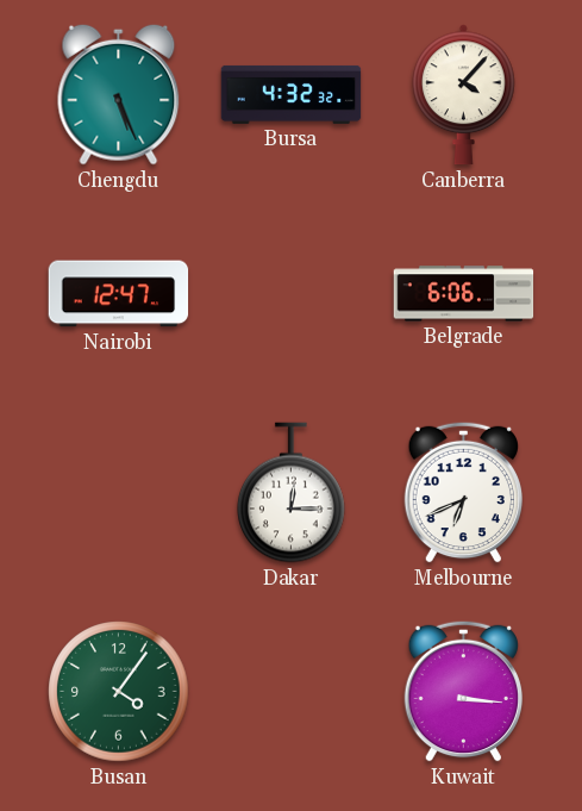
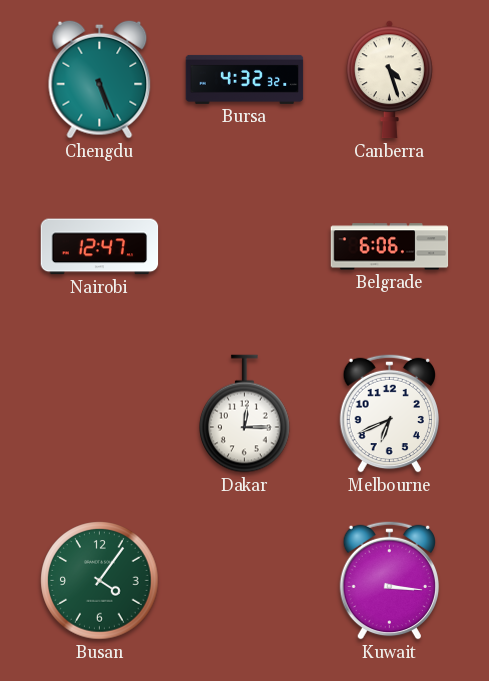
Canberra: 4:07 -> 4:27 (390, 80)
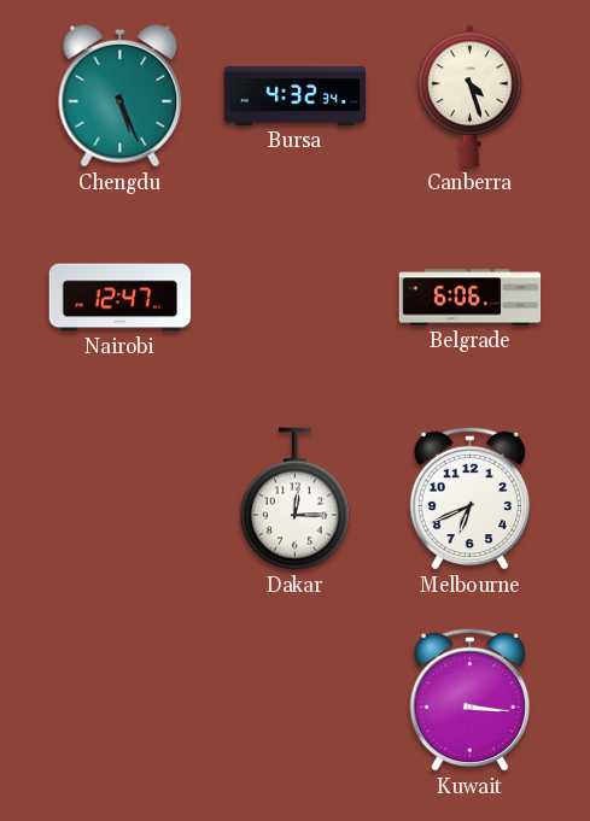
Bursa: 4:32:32 -> 4:32:34 (296, 95)
Busan: 4:06 -> none (100, 581)
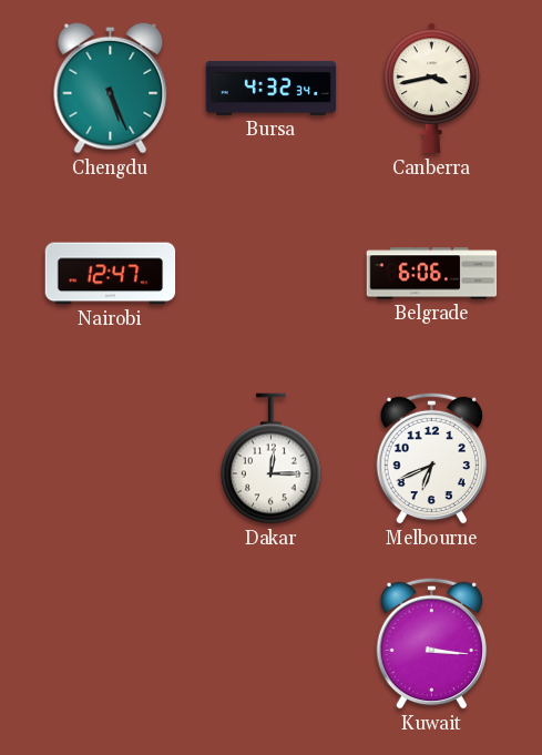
Canberra: 4:27 -> 3:43 (432, 89)
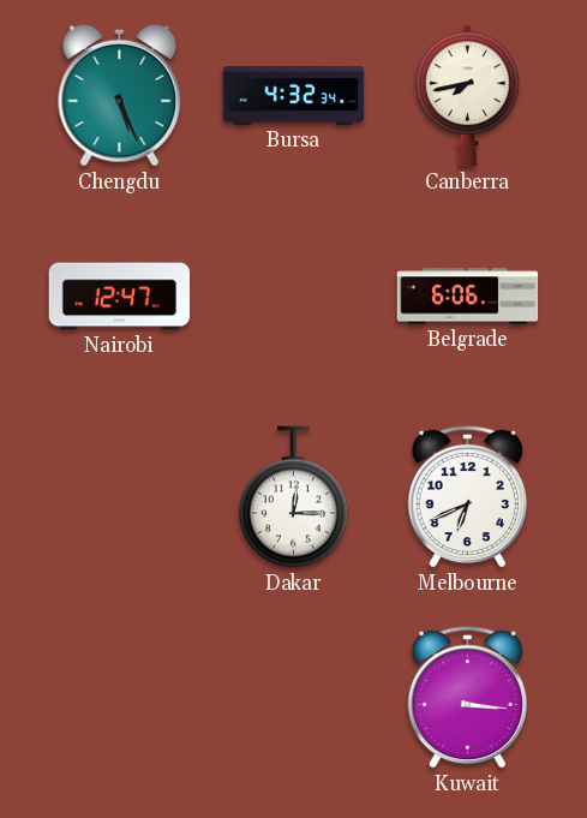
Canberra: 3:43 -> 7:43 (468, 96)
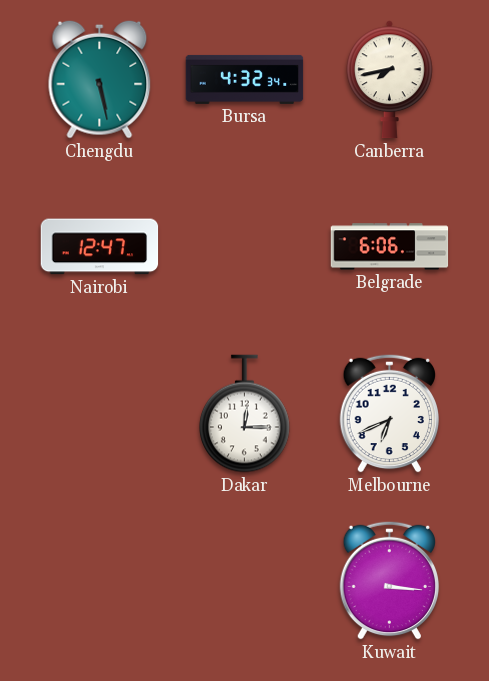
Chengdu: 5:26 -> 5:28 (100, 79)
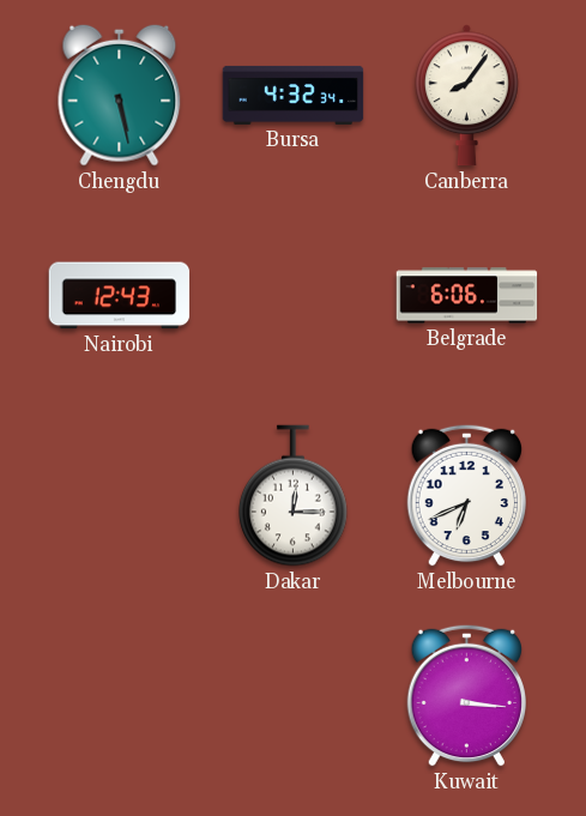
Canberra: 7:43 -> 8:06 (467, 96)
Nairobi: 12:47 -> 12:43 (120, 296)
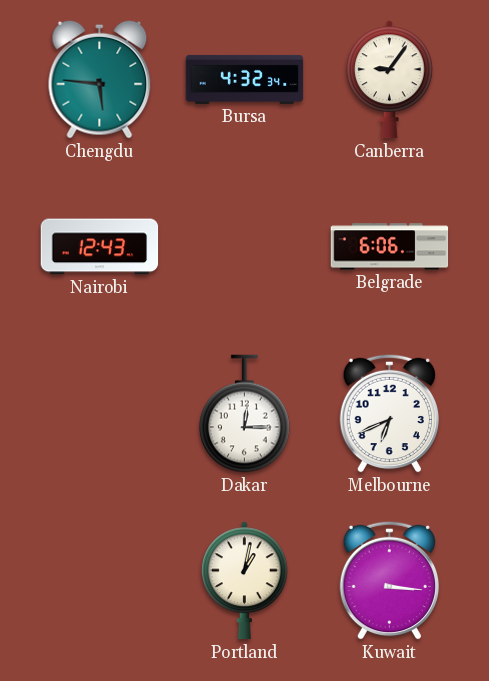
Chengdu: 5:28 -> 5:46 (100, 79)
Canberra: 8:06 -> 9:06 (390, 80)
Portland: none -> 1:02 (245, 581)
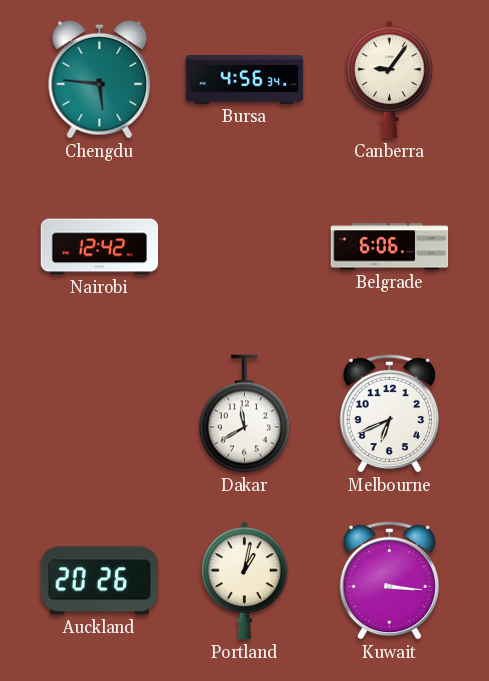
Bursa: 4:32 -> 4:56 (245, 79)
Nairobi: 12:43 -> 12:42 (100, 247)
Dakar: 12:15 -> 11:40 (245, 414)
Auckland: none -> 20:26 (100, 581)
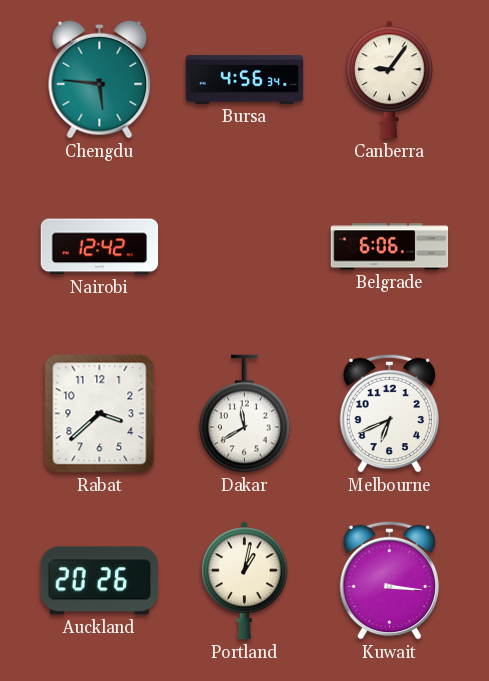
Rabat: none -> 3:38 (100, 414)
